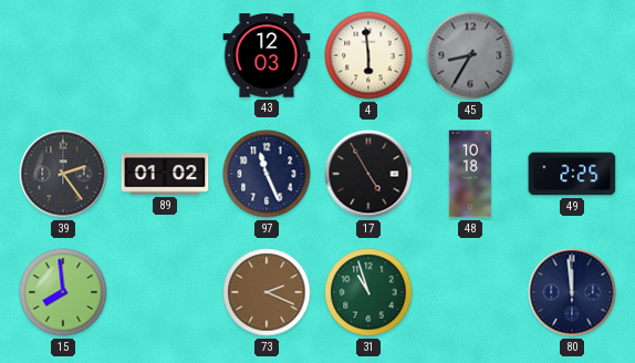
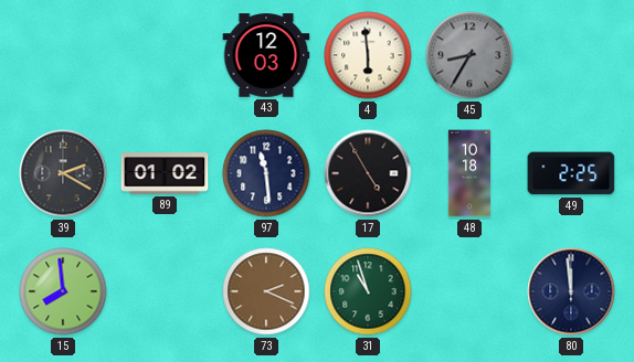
39: 2:24 -> 2:20 (63, 173)
97: 11:26 -> 11:29 (266, 173)
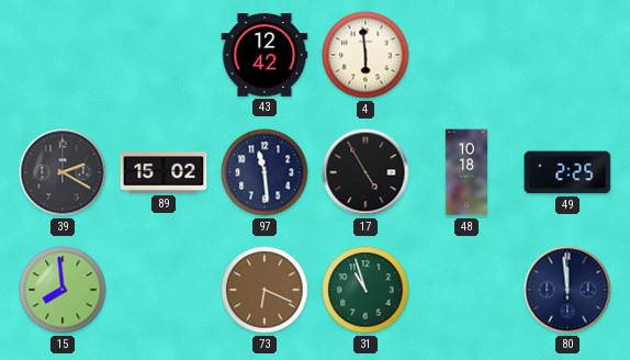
43: 12:03 -> 12:42 (265, 55)
45: 8:35 -> none (469, 55)
89: 01:02 -> 15:02 (164, 172)
73: 2:19 -> 6:19 (265, 290)
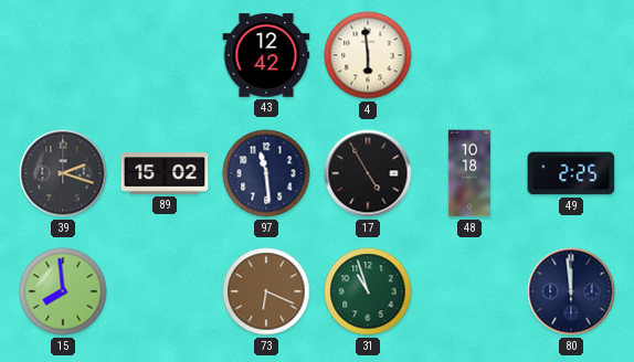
39: 2:20 -> 2:18 (63, 173)
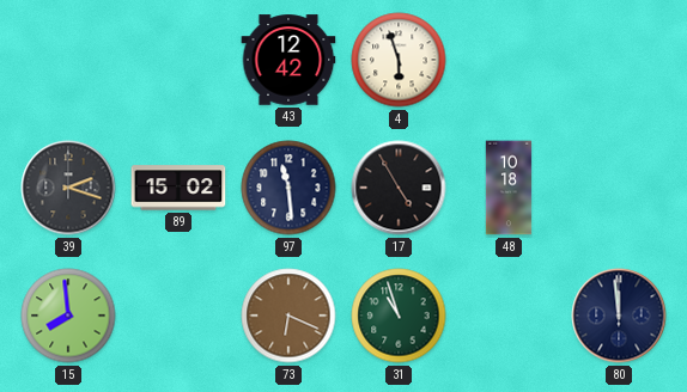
4: 5:59 -> 5:57 (399, 60)
49: 2:25 -> none (571, 173)
